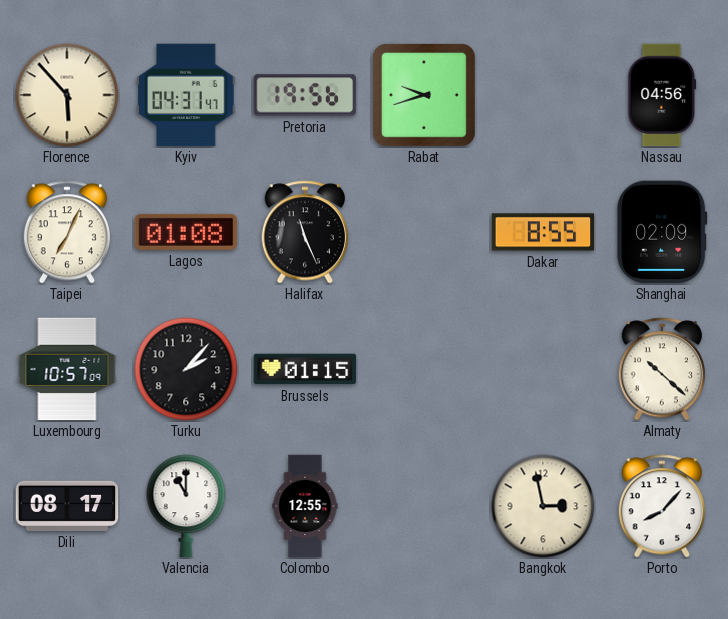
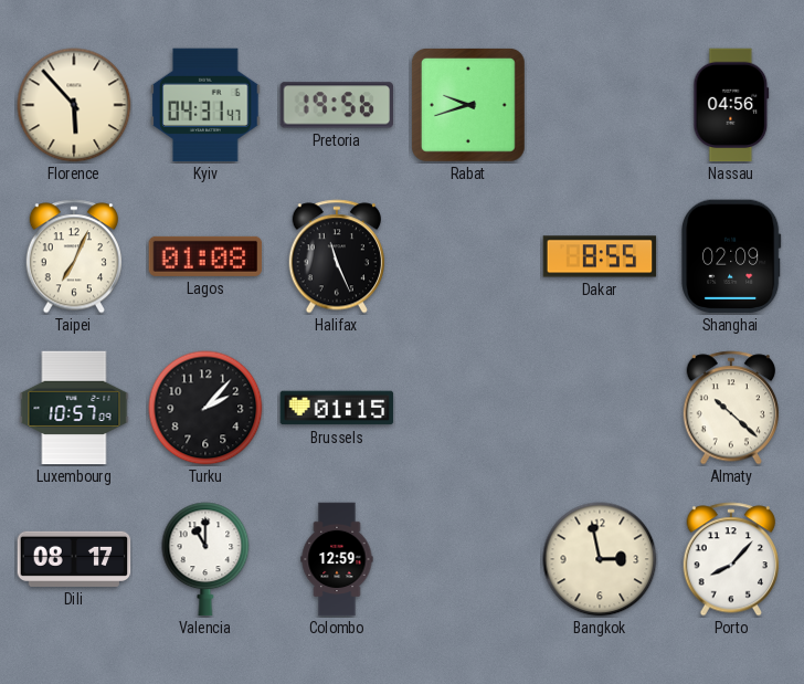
Colombo: 12:55 -> 12:59 (337, 559)
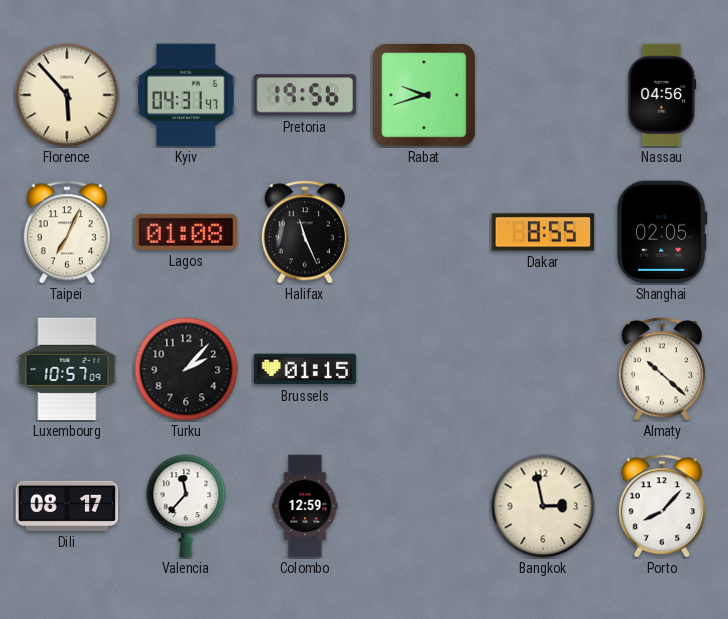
Shanghai: 02:09 -> 02:05 (662, 232)
Valencia: 11:00 -> 11:37 (186, 506)
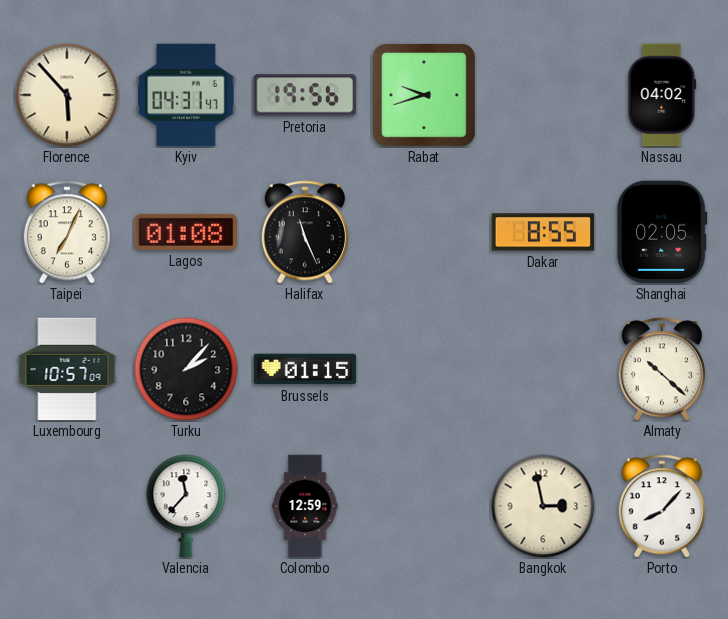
Nassau: 04:56 -> 04:02 (662, 95)
Dili: 08:17 -> none (67, 506)
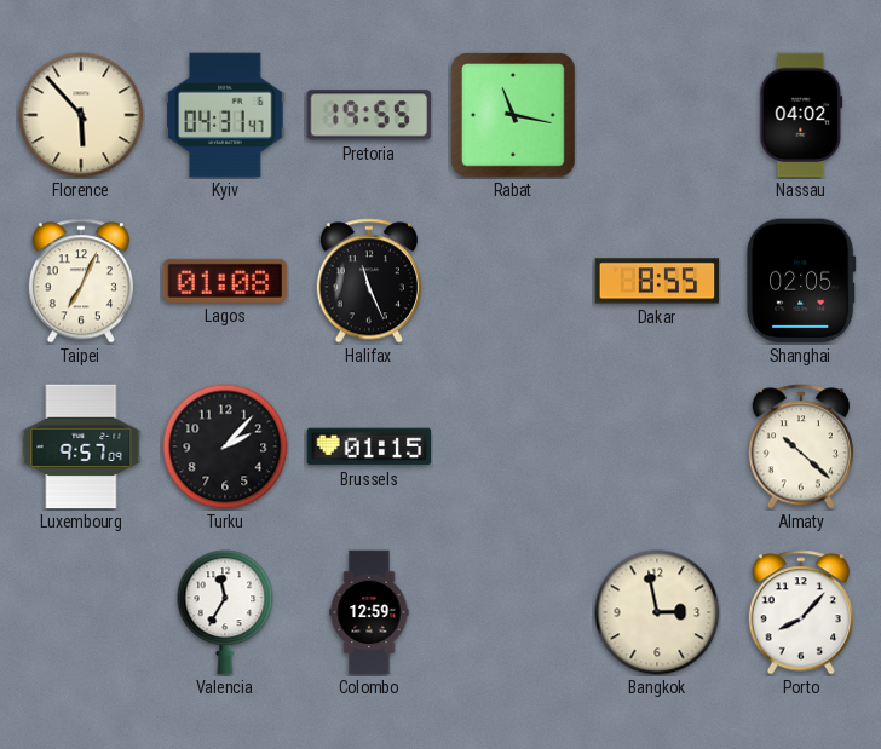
Pretoria: 19:56 -> 19:55 (369, 115)
Rabat: 9:42 -> 11:17 (514, 116)
Luxembourg: 10:57 -> 9:57 (81, 446)
Valencia: 11:37 -> 11:35 (225, 612)
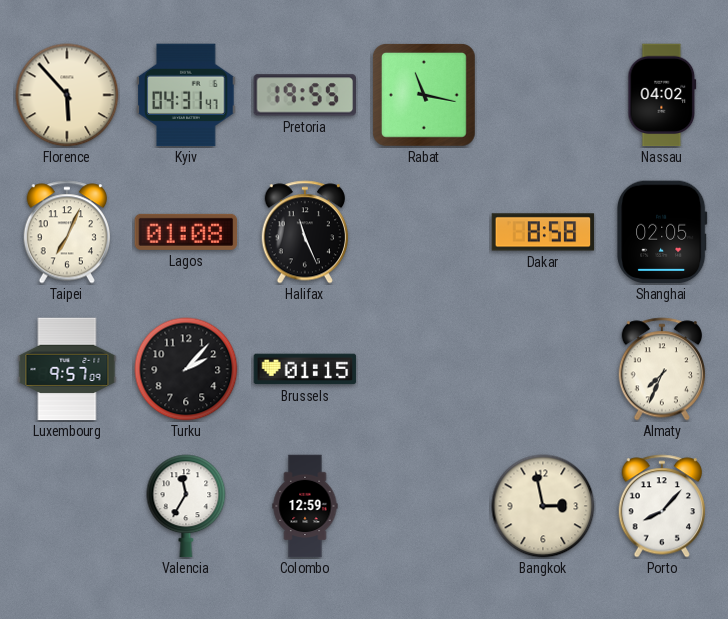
Dakar: 8:55 -> 8:58 (543, 232)
Almaty: 10:22 -> 7:34 (661, 369)
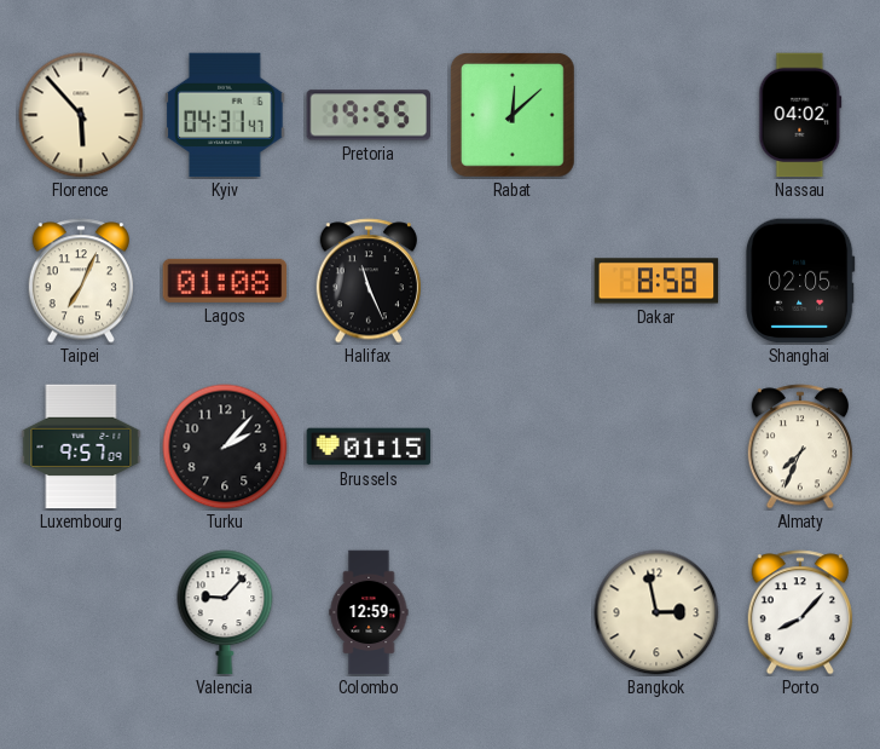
Rabat: 11:17 -> 12:08 (514, 116)
Valencia: 11:35 -> 9:07 (225, 612)
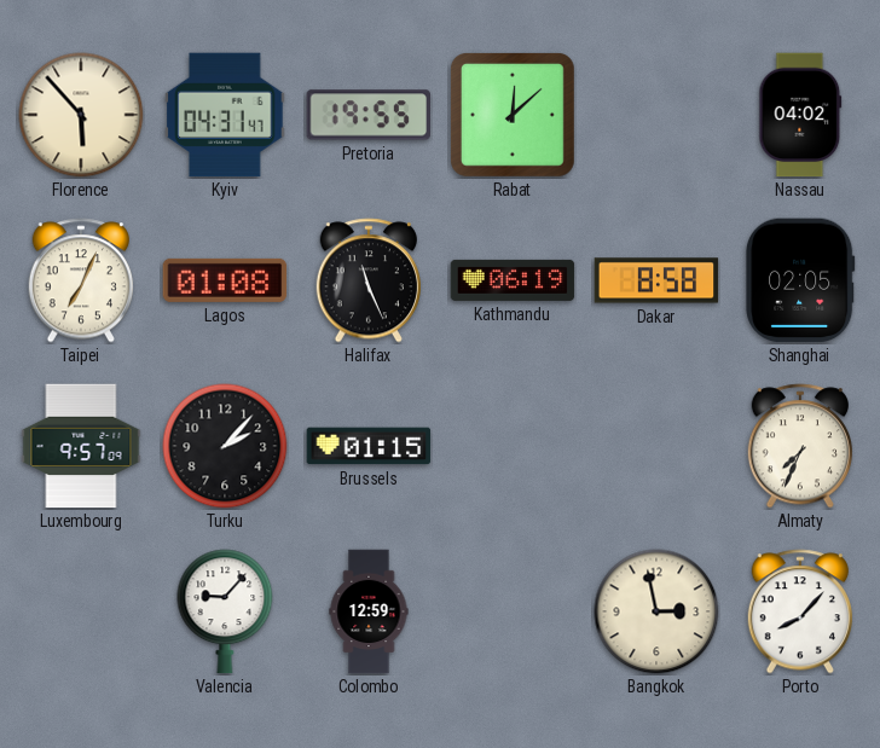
Kathmandu: none -> 06:19 (513, 280)
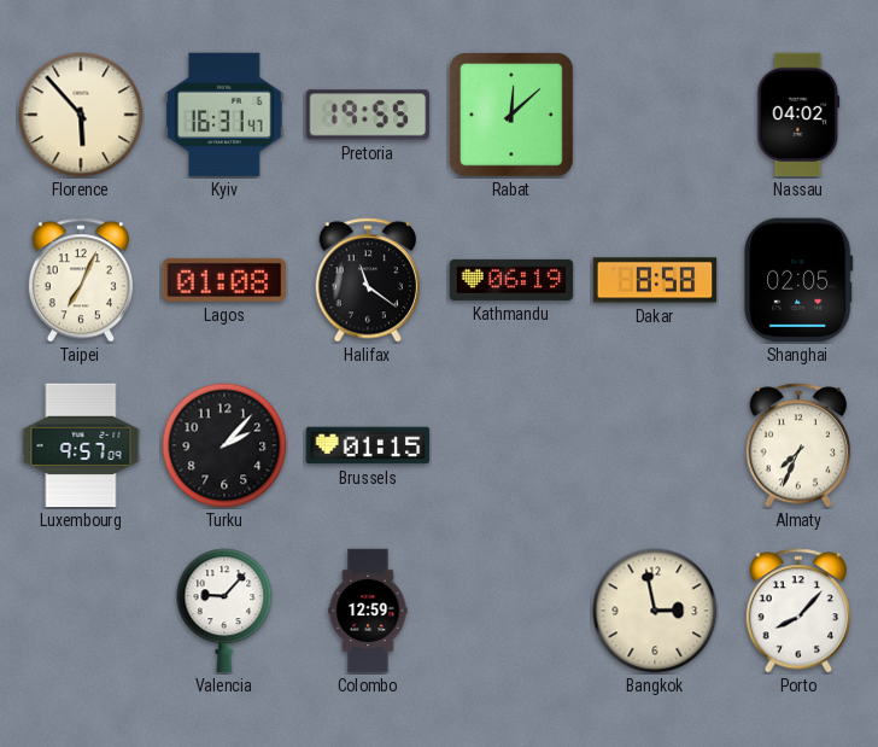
Kyiv: 04:31 -> 16:31 (224, 115)
Halifax: 11:26 -> 11:21 (367, 280)
